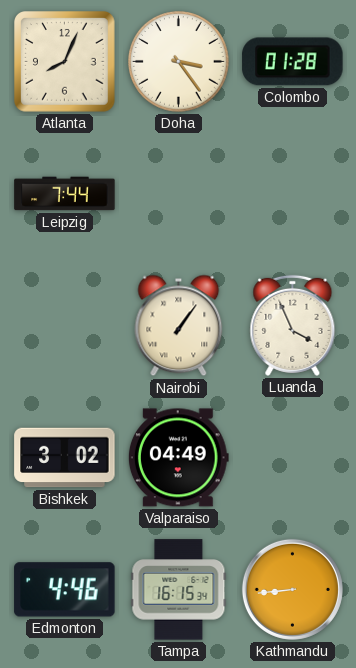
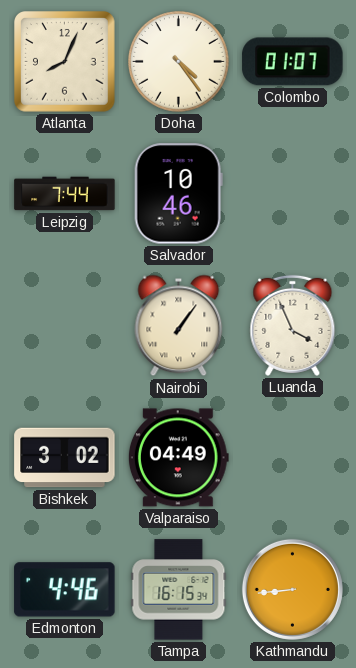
Doha: 3:24 -> 4:24 (179, 62)
Colombo: 01:28 -> 01:07 (293, 62)
Salvador: none -> 10:46 (178, 194)
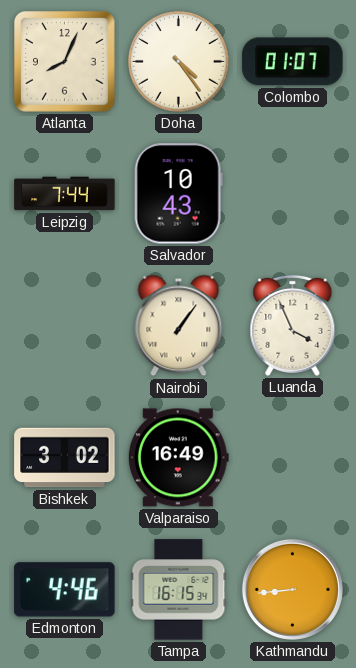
Salvador: 10:46 -> 10:43 (178, 194)
Valparaiso: 04:49 -> 16:49 (178, 458)
